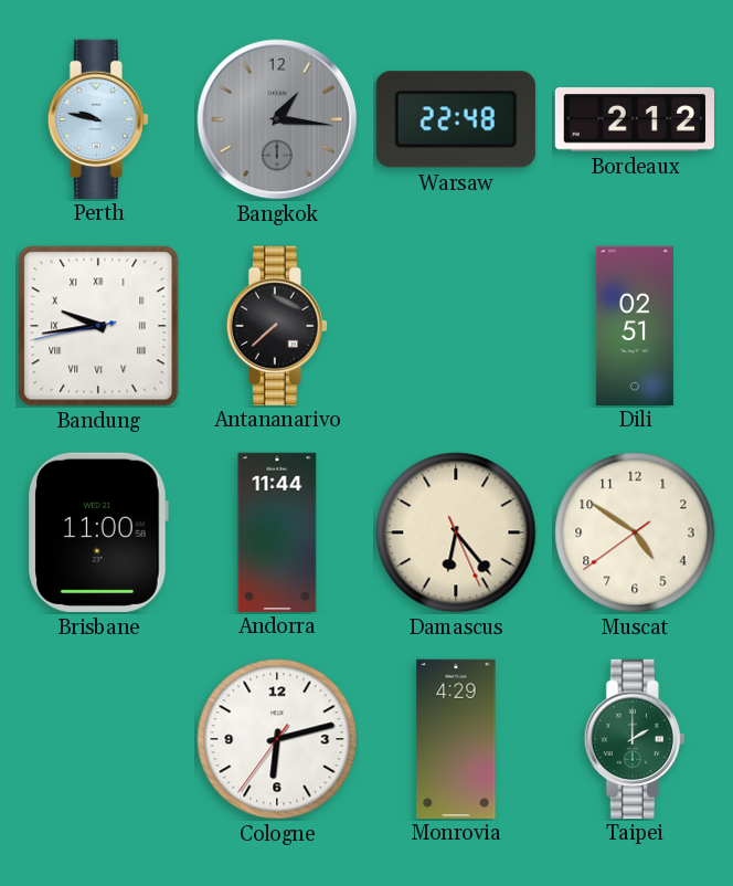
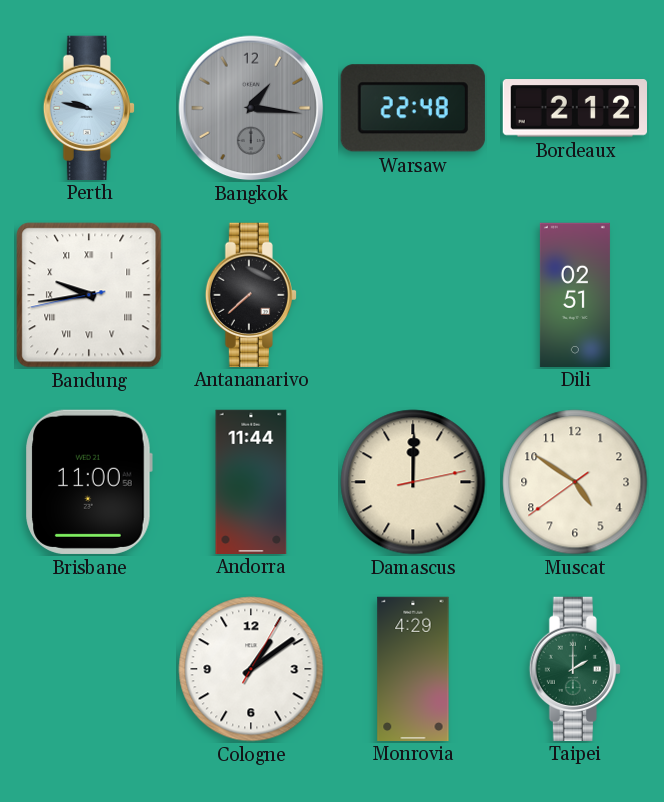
Damascus: 6:23 -> 12:00 (413, 482)
Cologne: 6:12 -> 1:09 (251, 669)
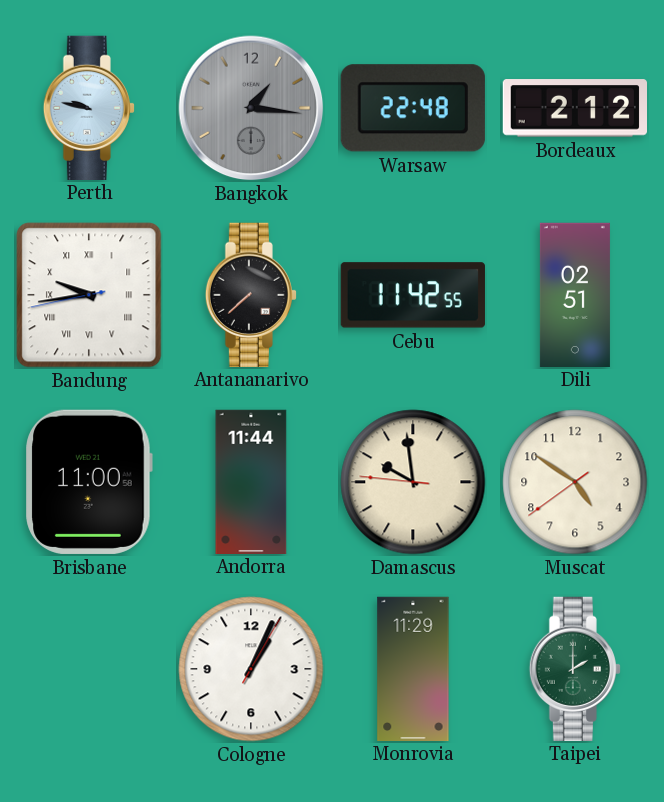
Cebu: none -> 11:42 (413, 295)
Damascus: 12:00 -> 9:58 (413, 482)
Cologne: 1:09 -> 1:04 (251, 669)
Monrovia: 4:29 -> 11:29 (413, 668)
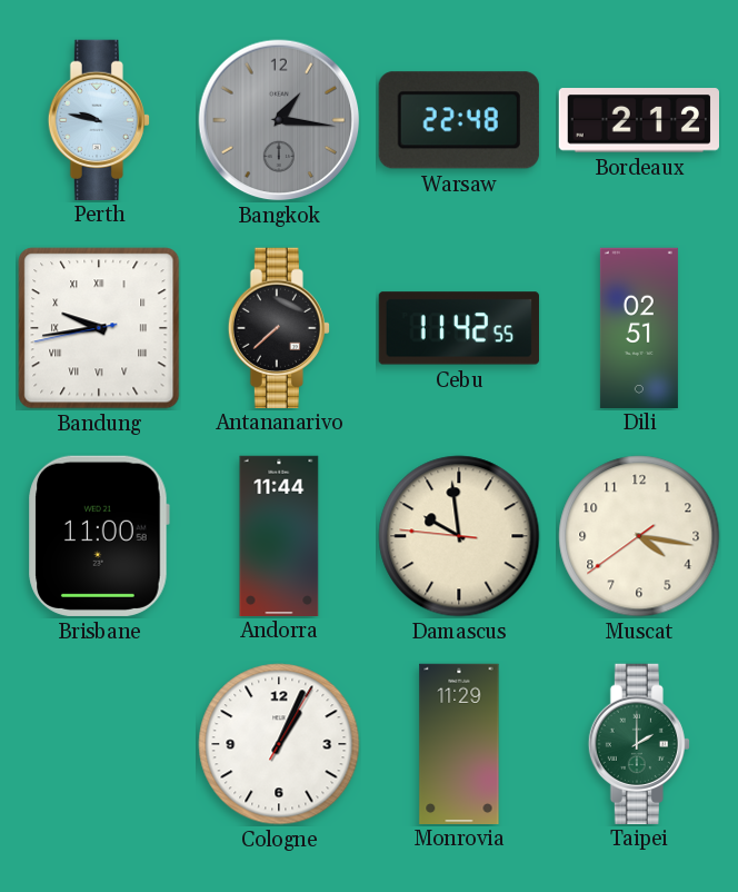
Muscat: 4:50 -> 4:16 (639, 536)
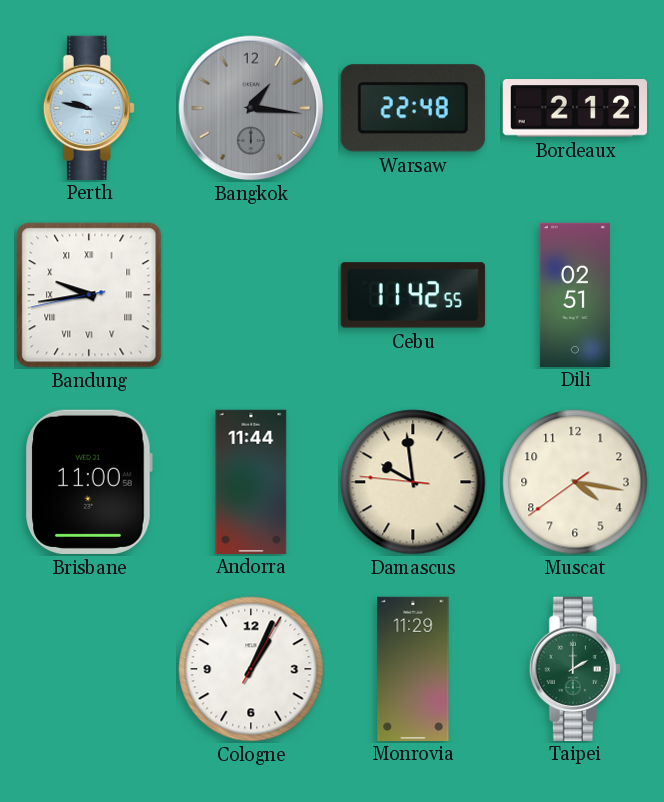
Antananarivo: 7:38 -> none (279, 327)
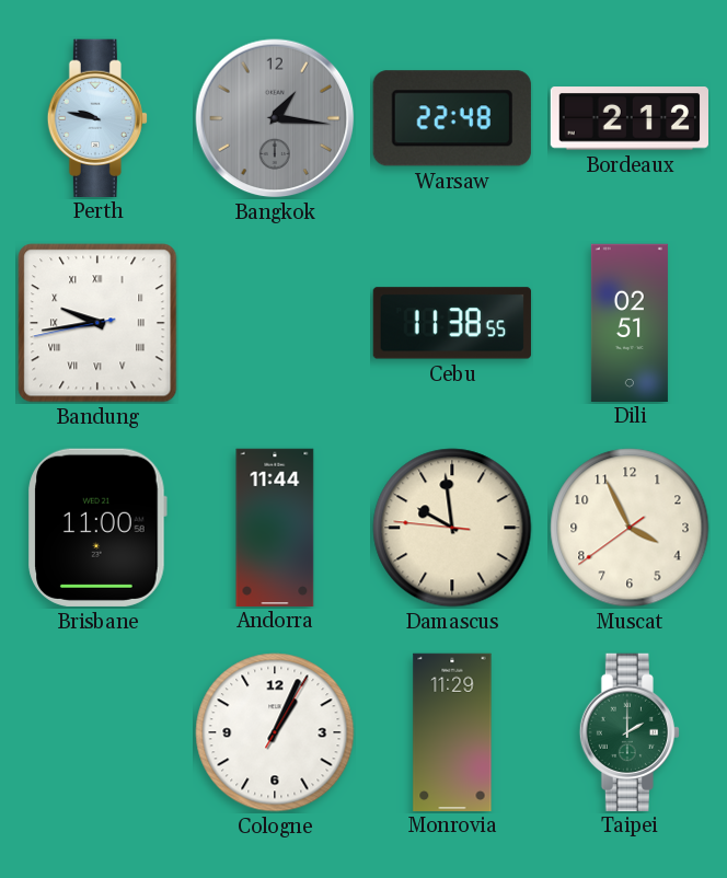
Cebu: 11:42 -> 11:38 (452, 323)
Muscat: 4:16 -> 3:55 (630, 528)
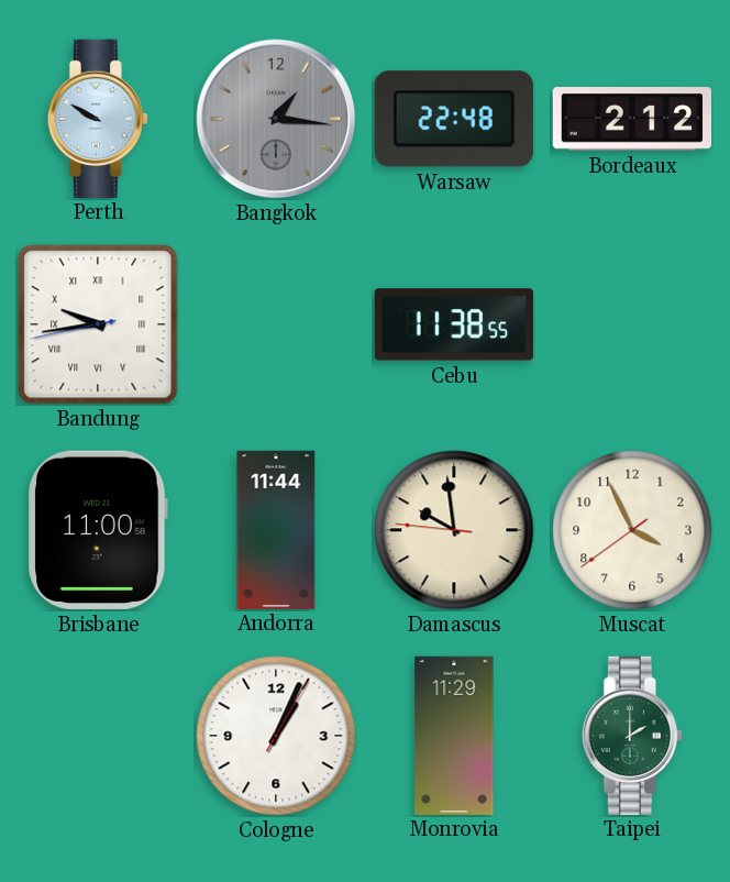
Perth: 9:47 -> 9:50 (98, 118)
Dili: 02:51 -> none (630, 322)
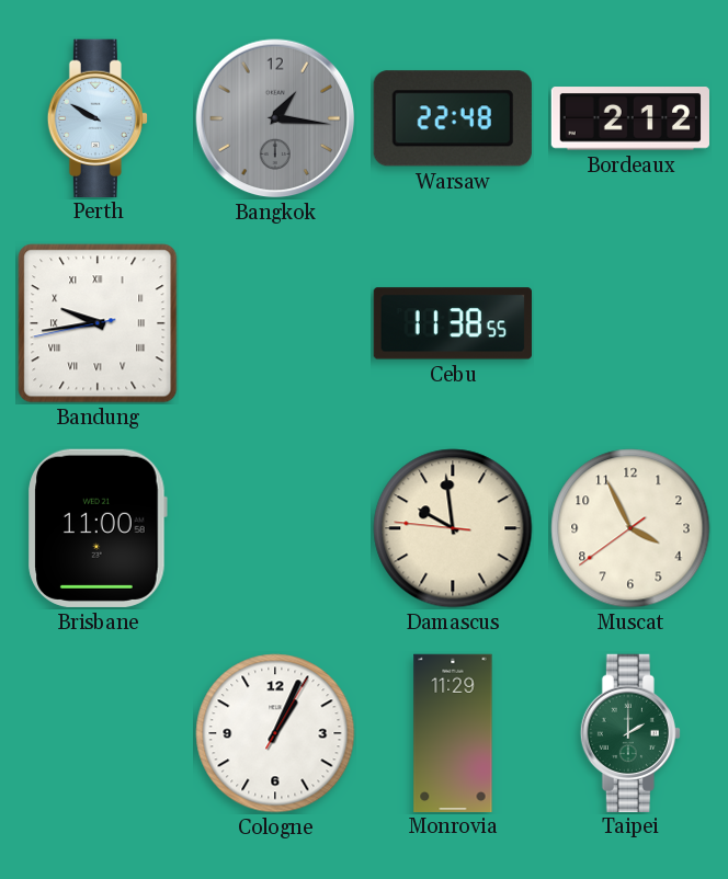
Andorra: 11:44 -> none (276, 529)
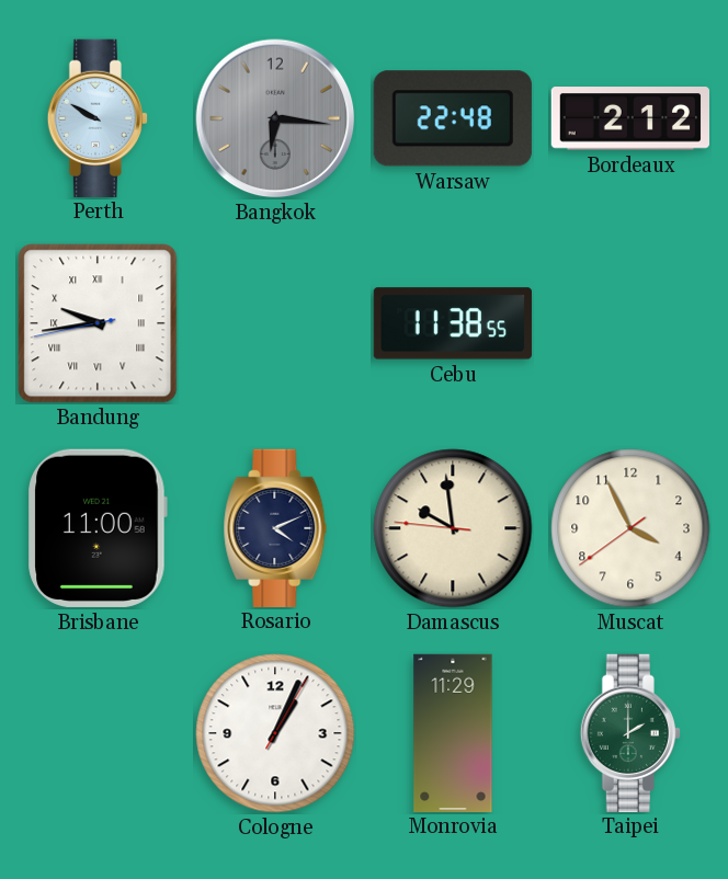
Bangkok: 1:16 -> 6:16 (275, 118)
Rosario: none -> 4:11 (275, 527)
